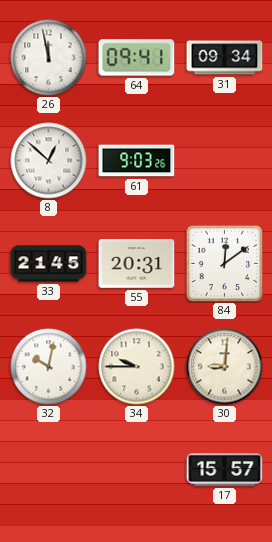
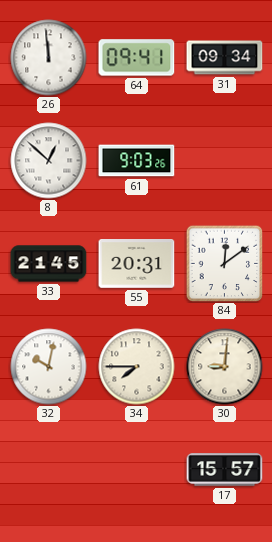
26: 11:58 -> 11:59 (49, 58)
34: 9:45 -> 7:45 (137, 367)
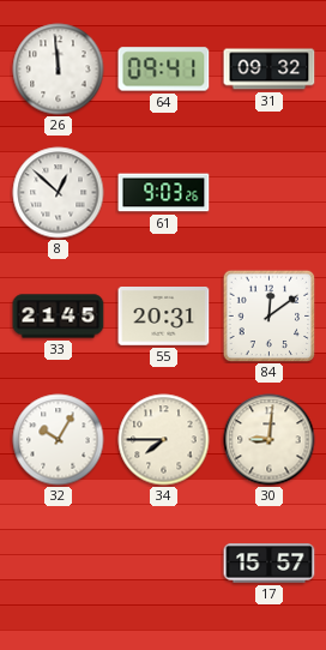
31: 09:34 -> 09:32 (270, 70)
32: 10:02 -> 10:05 (59, 440)
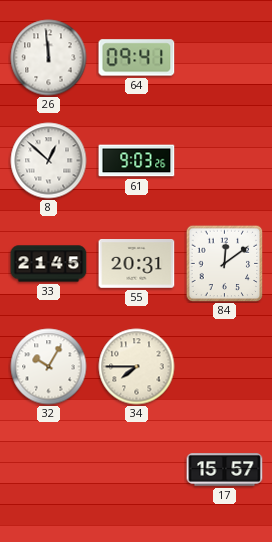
31: 09:32 -> none (270, 70)
30: 9:01 -> none (270, 440)
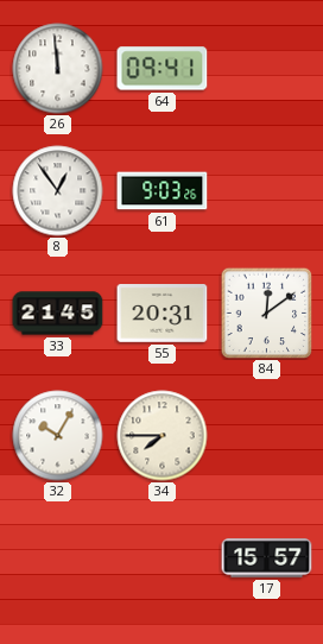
8: 12:52 -> 12:54 (58, 191)
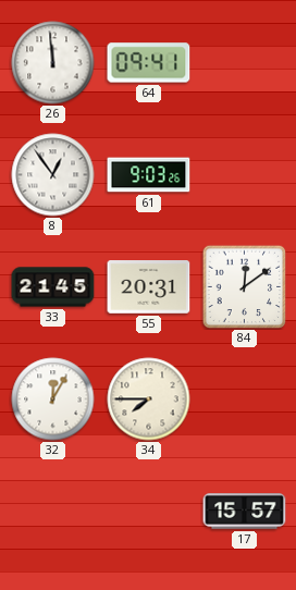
32: 10:05 -> 12:05 (53, 400)
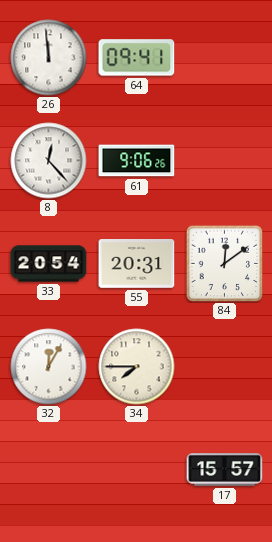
8: 12:54 -> 12:23 (49, 161)
61: 9:03 -> 9:06 (137, 161)
33: 21:45 -> 20:54 (49, 264)
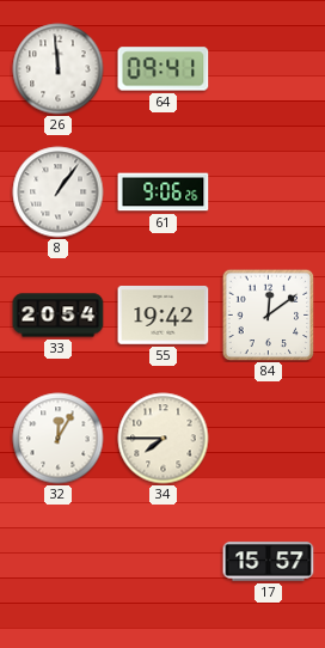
8: 12:23 -> 1:06 (59, 192)
55: 20:31 -> 19:42 (164, 316)
